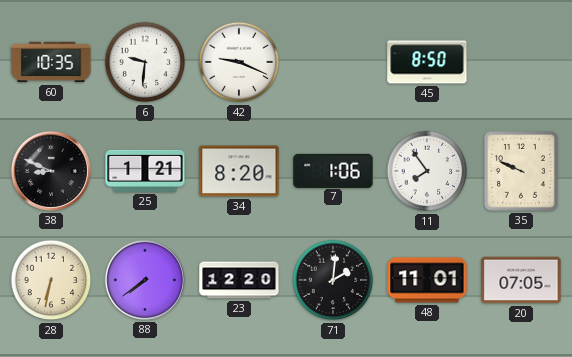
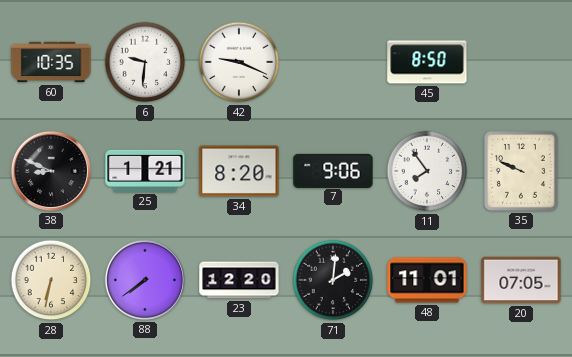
7: 1:06 -> 9:06 (333, 170)
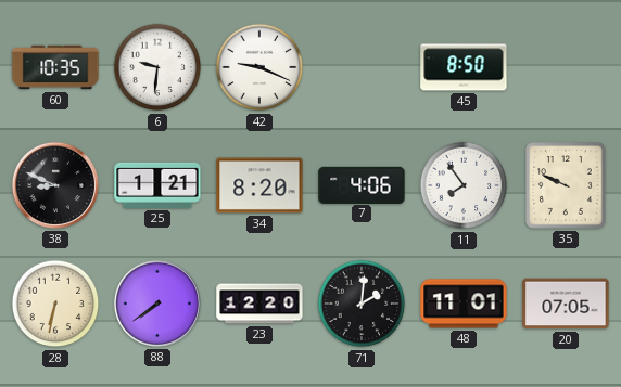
7: 9:06 -> 4:06 (362, 184)
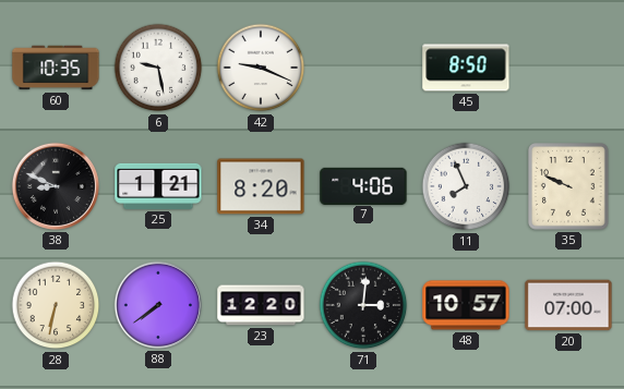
6: 9:31 -> 9:28 (158, 68)
11: 7:54 -> 7:56 (466, 186)
71: 2:01 -> 3:01 (363, 305)
48: 11:01 -> 10:57 (466, 305)
20: 07:05 -> 07:00 (568, 305)
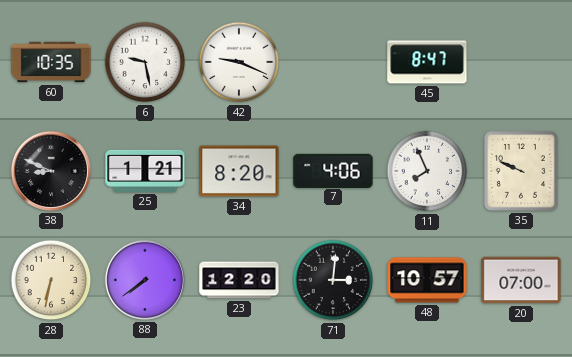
45: 8:50 -> 8:47 (427, 62)
